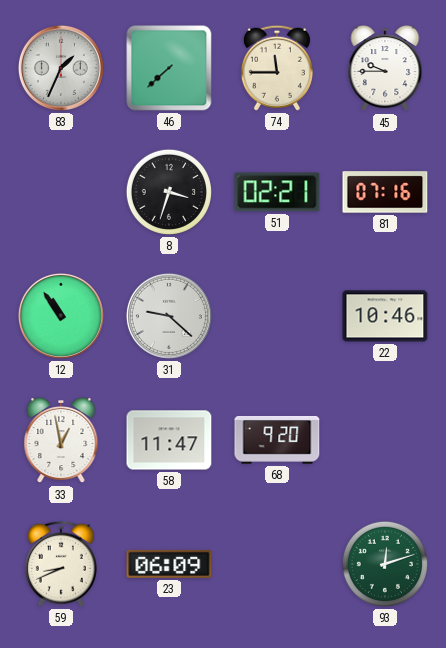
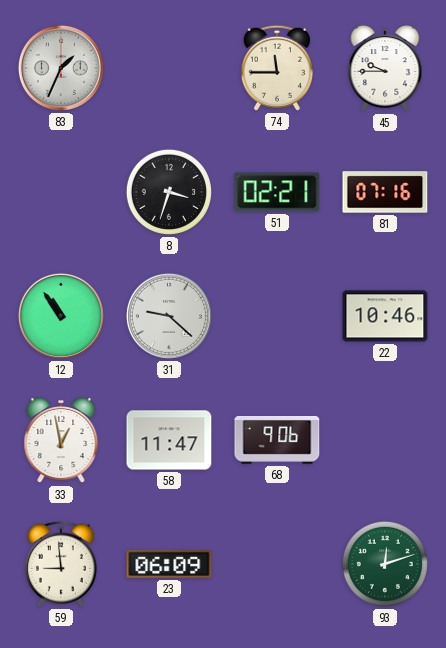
46: 7:38 -> none (169, 68)
68: 9:20 -> 9:06 (277, 440)
59: 8:41 -> 8:59 (61, 564)
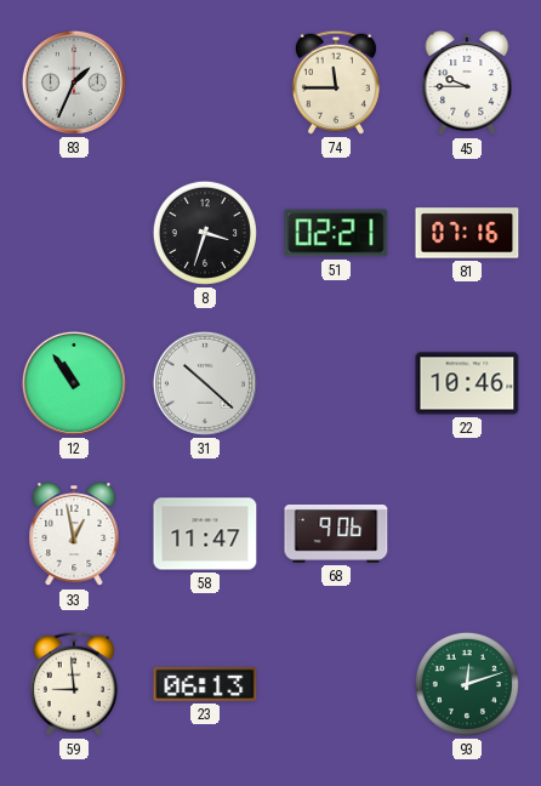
31: 9:22 -> 10:22 (205, 383)
23: 06:09 -> 06:13 (205, 684)
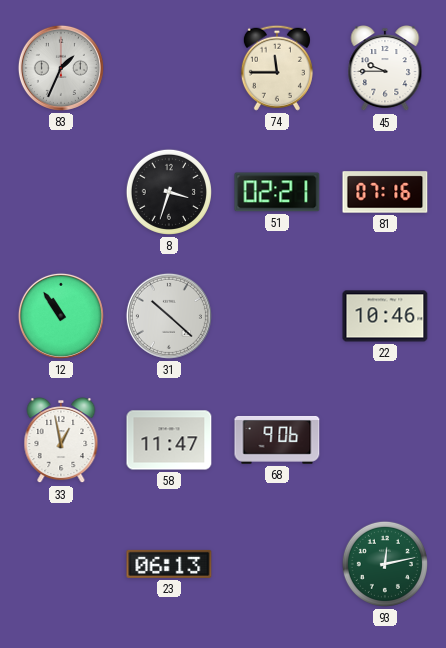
59: 8:59 -> none (74, 684)
93: 12:12 -> 12:13 (385, 564)
